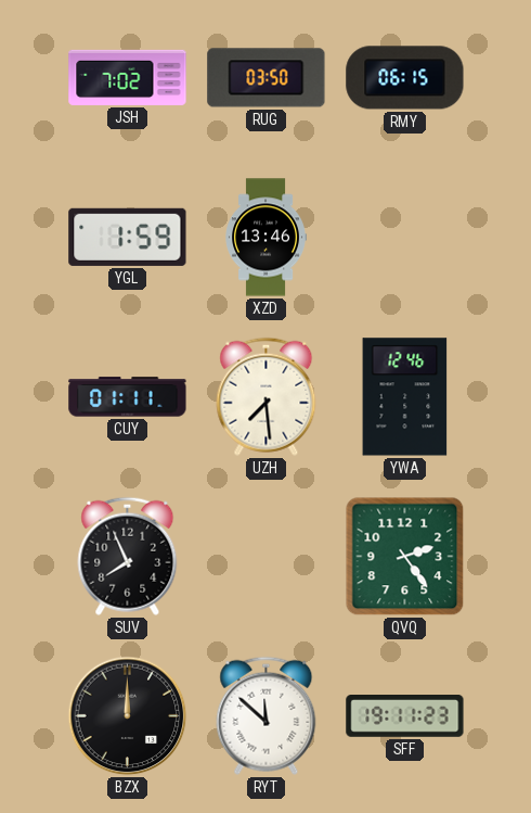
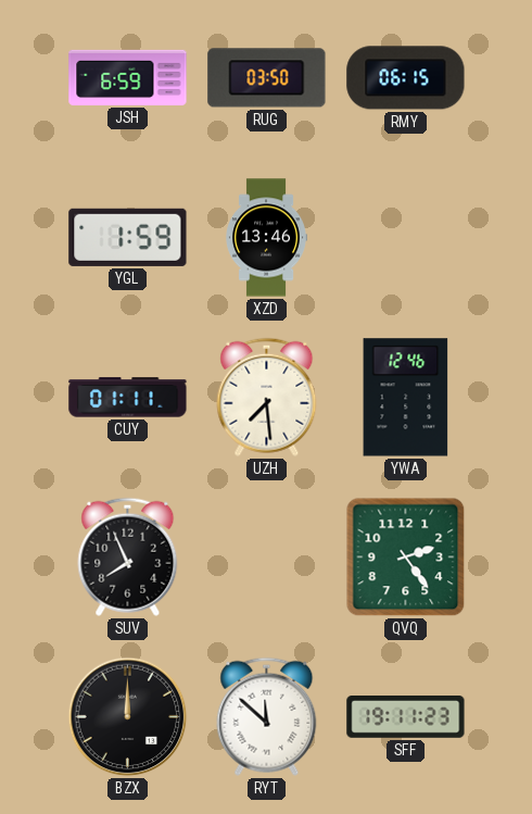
JSH: 7:02 -> 6:59 (128, 77)
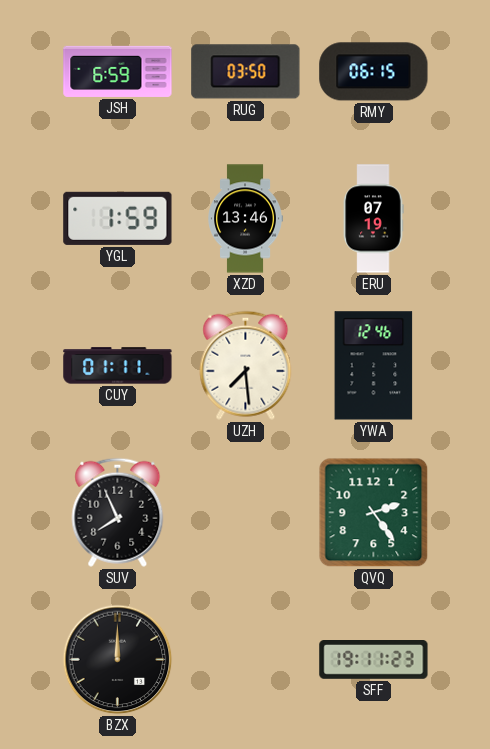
ERU: none -> 07:19 (373, 219)
RYT: 11:52 -> none (267, 716)
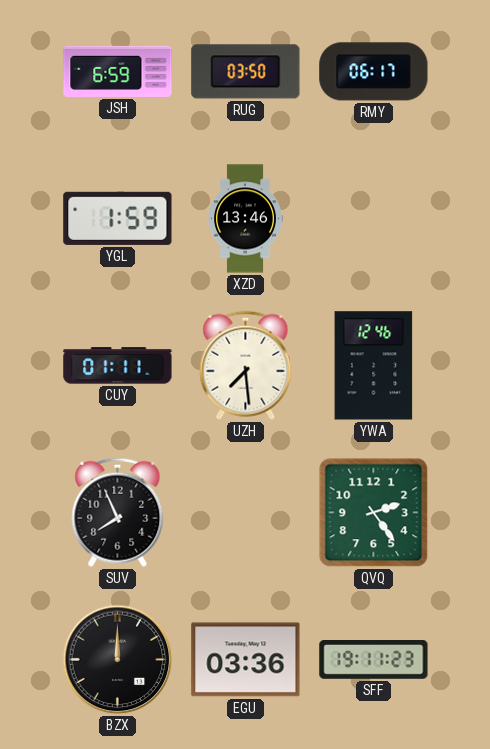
RMY: 06:15 -> 06:17 (374, 72)
ERU: 07:19 -> none (373, 219)
EGU: none -> 03:36 (246, 660)
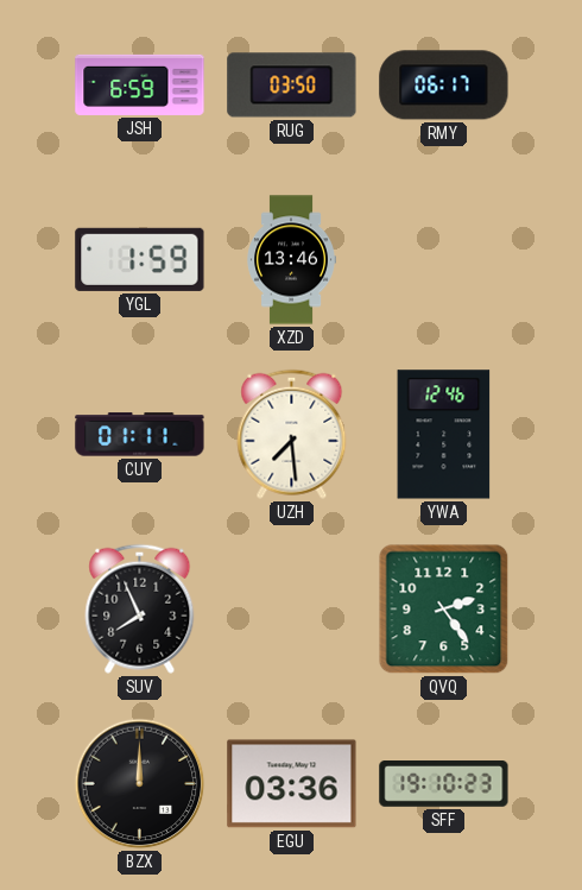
SFF: 19:11 -> 19:10 (444, 784)
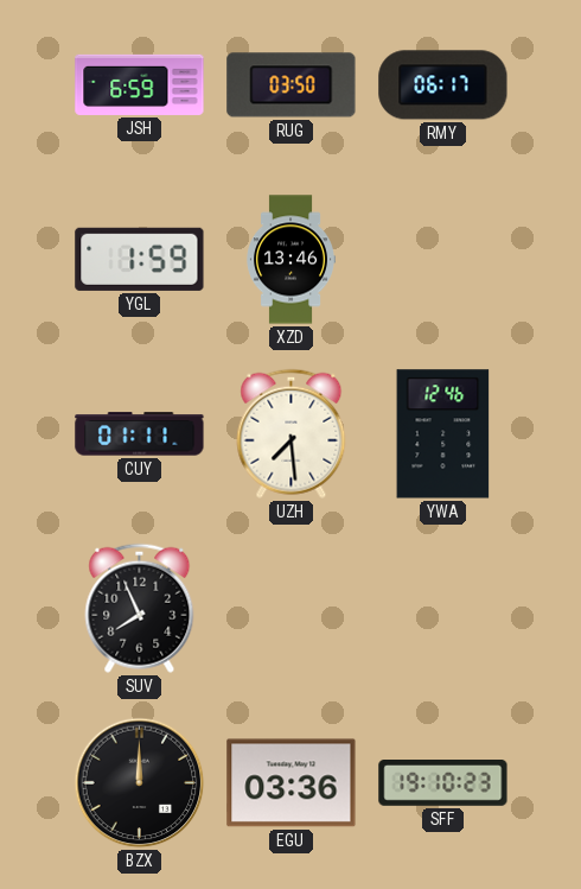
QVQ: 2:24 -> none (444, 610)
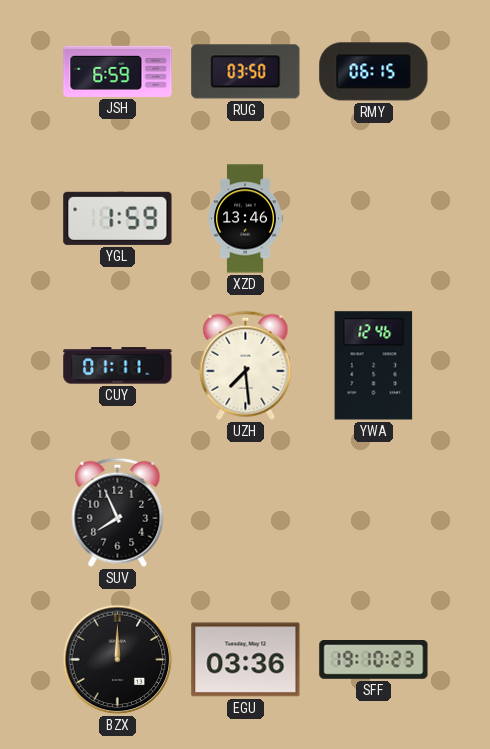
RMY: 06:17 -> 06:15 (374, 72)
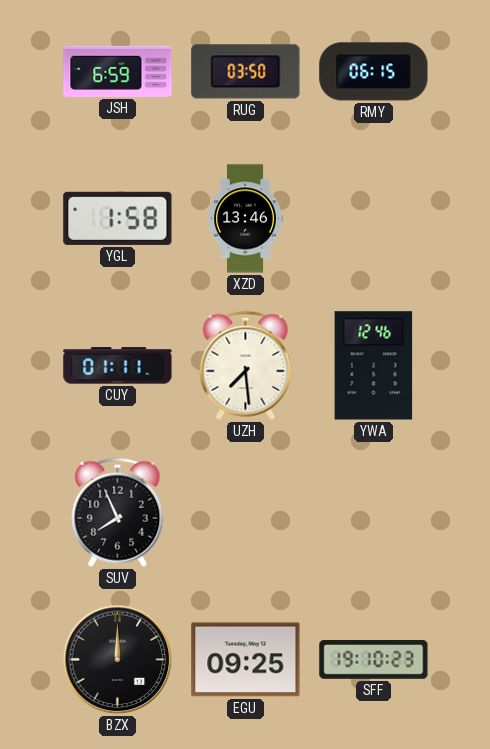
YGL: 1:59 -> 1:58 (118, 218)
EGU: 03:36 -> 09:25 (246, 660)
